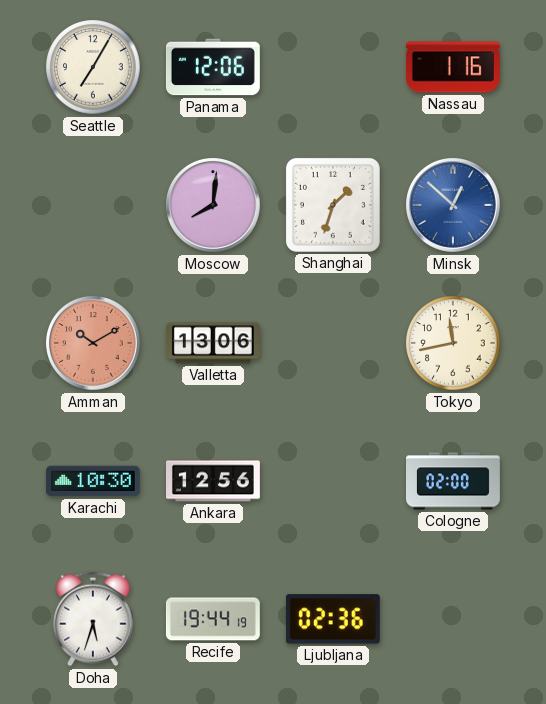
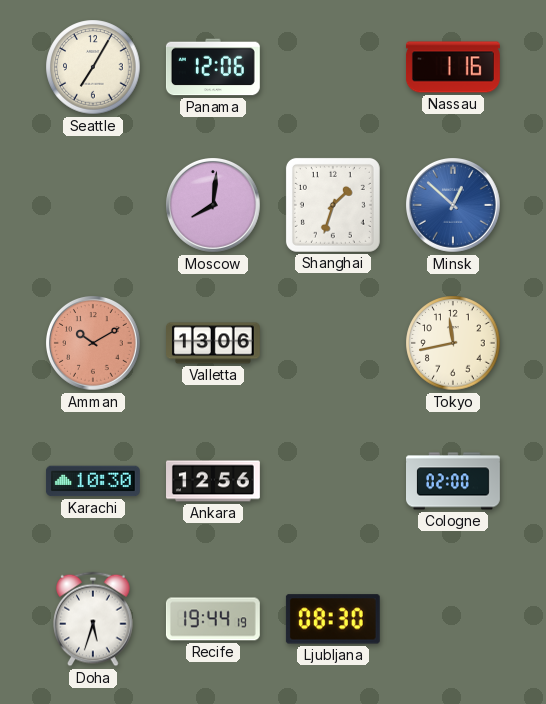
Ljubljana: 02:36 -> 08:30 (333, 619)
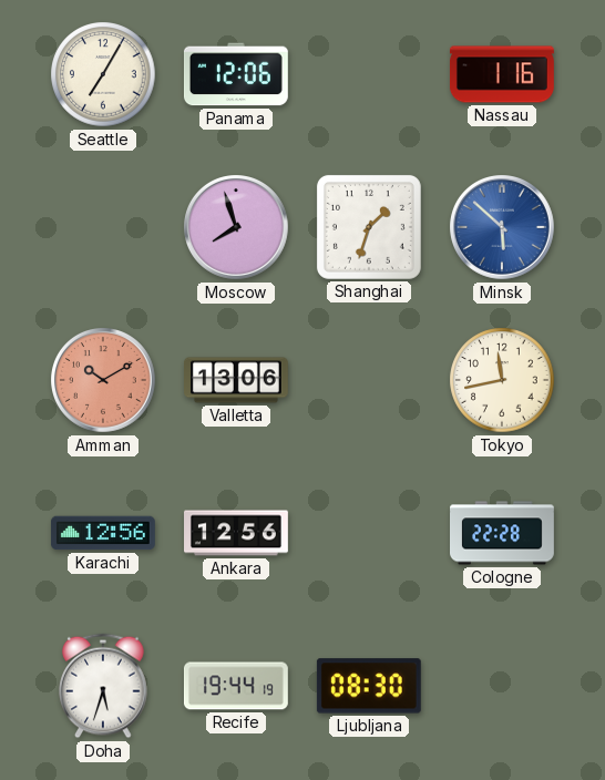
Moscow: 8:01 -> 7:57 (237, 228)
Minsk: 12:52 -> 5:52 (503, 228)
Karachi: 10:30 -> 12:56 (103, 533)
Cologne: 02:00 -> 22:28 (503, 533)
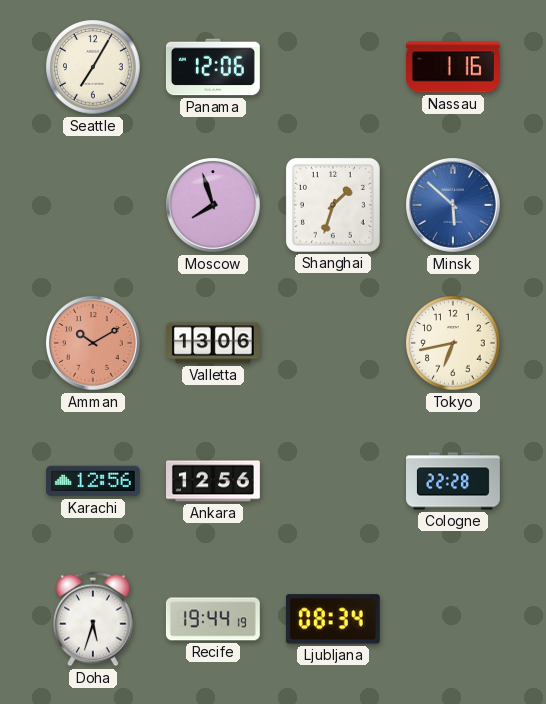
Tokyo: 11:43 -> 6:43 (453, 343)
Ljubljana: 08:30 -> 08:34 (333, 619)
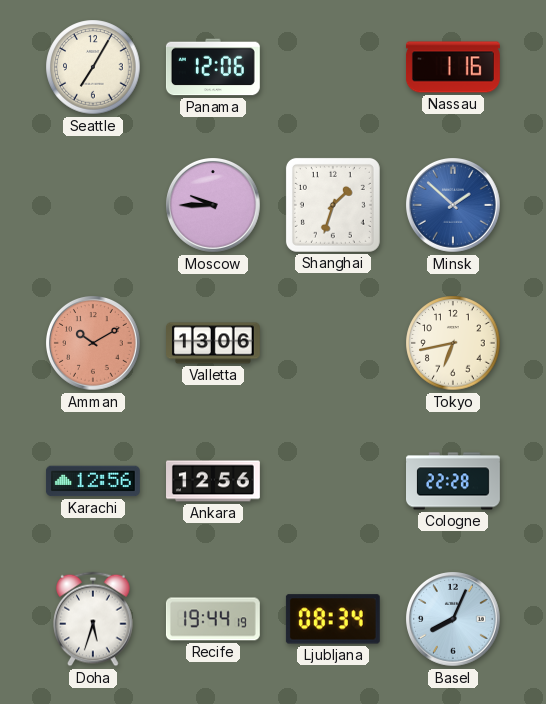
Moscow: 7:57 -> 9:45 (214, 206)
Minsk: 5:52 -> 1:52 (454, 206)
Basel: none -> 8:04 (454, 620)
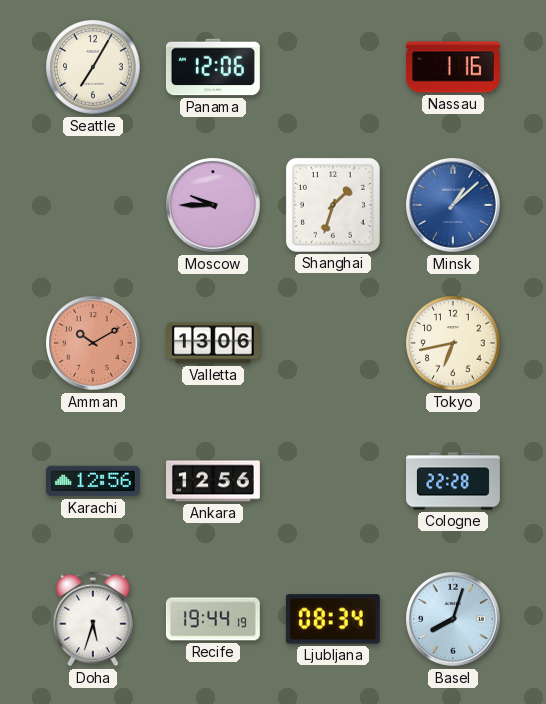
Minsk: 1:52 -> 1:08 (454, 206)
Basel: 8:04 -> 8:03 (454, 620)
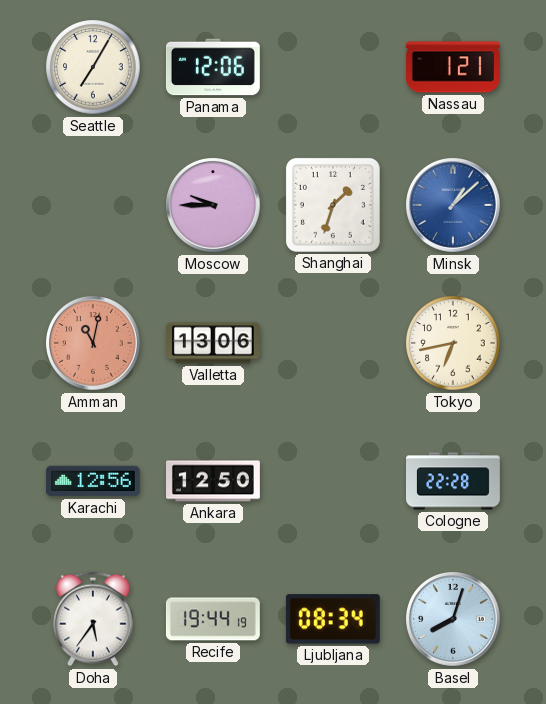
Nassau: 1:16 -> 1:21 (453, 67)
Amman: 10:10 -> 11:02 (94, 344)
Ankara: 12:56 -> 12:50 (214, 481)
Doha: 5:33 -> 5:36 (93, 619)
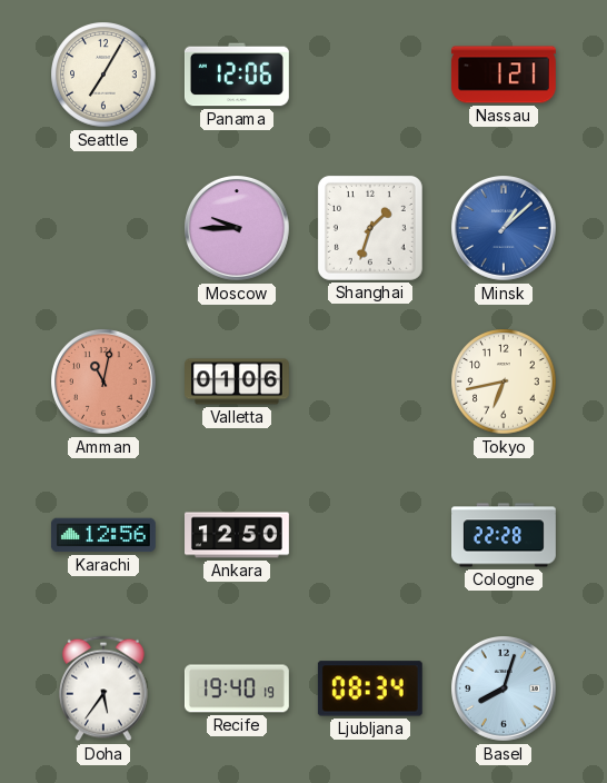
Valletta: 13:06 -> 01:06 (238, 381)
Recife: 19:44 -> 19:40 (237, 688)
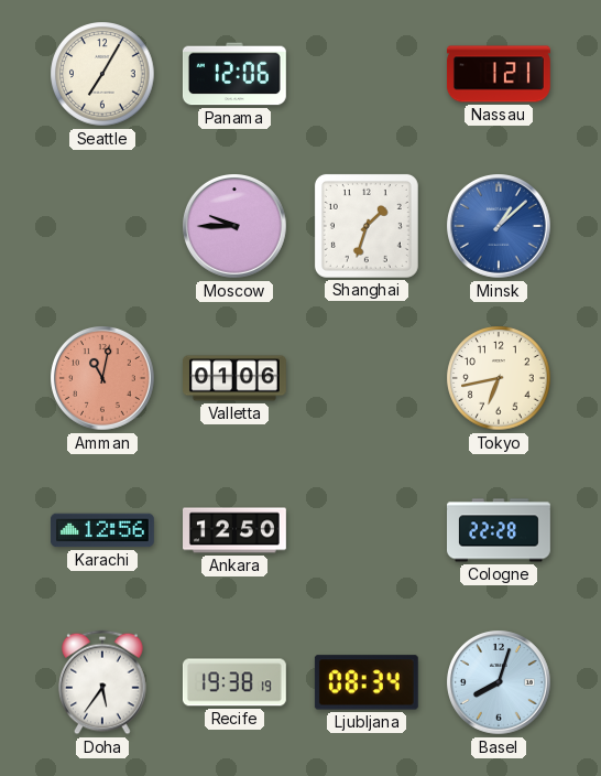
Recife: 19:40 -> 19:38 (234, 682)
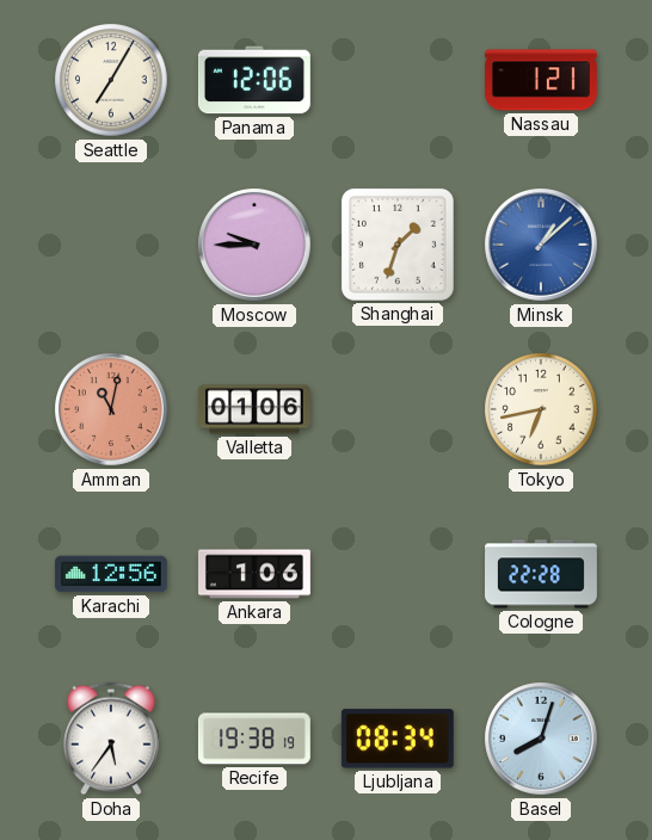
Ankara: 12:50 -> 1:06 (256, 574)
